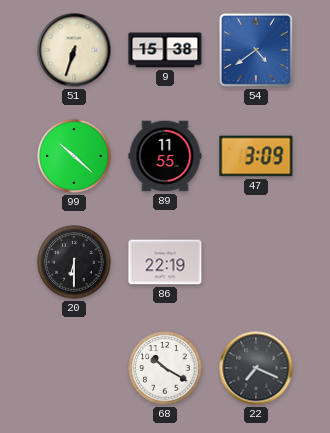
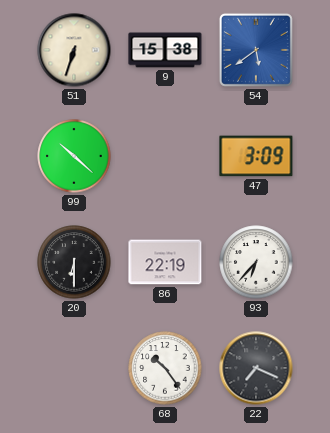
54: 4:39 -> 5:39 (256, 50)
89: 11:55 -> none (165, 156)
93: none -> 6:37 (256, 262)
68: 10:20 -> 10:24 (165, 368)
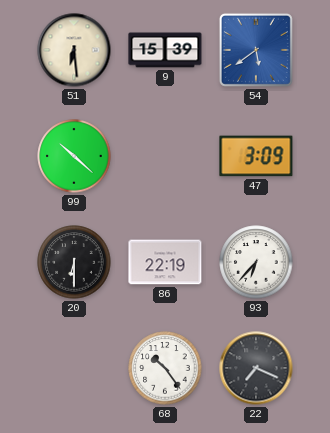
51: 6:33 -> 6:29 (74, 50)
9: 15:38 -> 15:39 (165, 50)
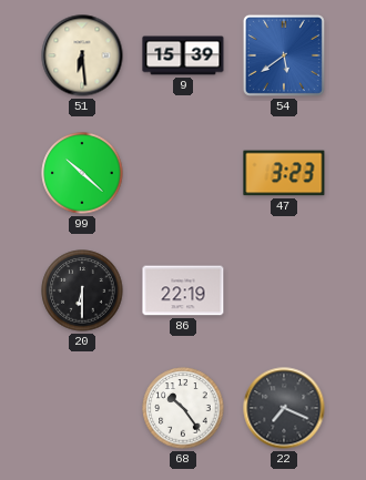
47: 3:09 -> 3:23 (284, 173)
93: 6:37 -> none (256, 262)
